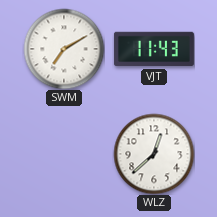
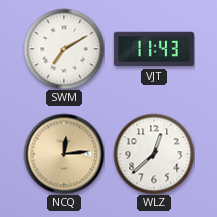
NCQ: none -> 12:14 (64, 154)
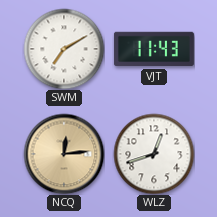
WLZ: 12:38 -> 12:42 (154, 154)
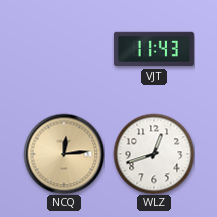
SWM: 7:10 -> none (64, 49)
